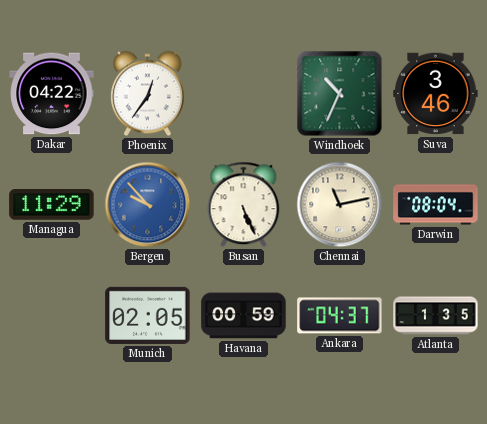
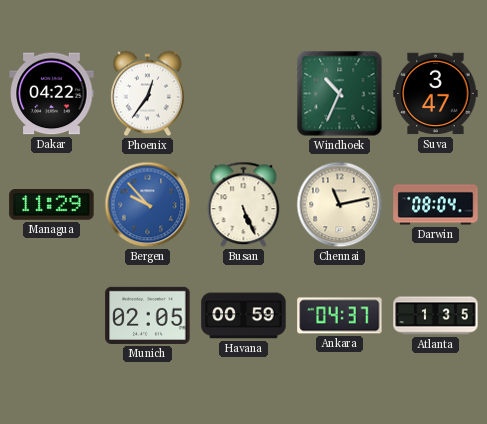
Suva: 3:46 -> 3:47 (436, 94)
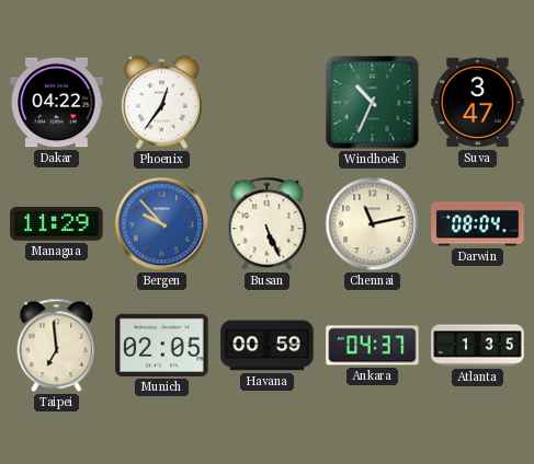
Taipei: none -> 6:59 (57, 346)
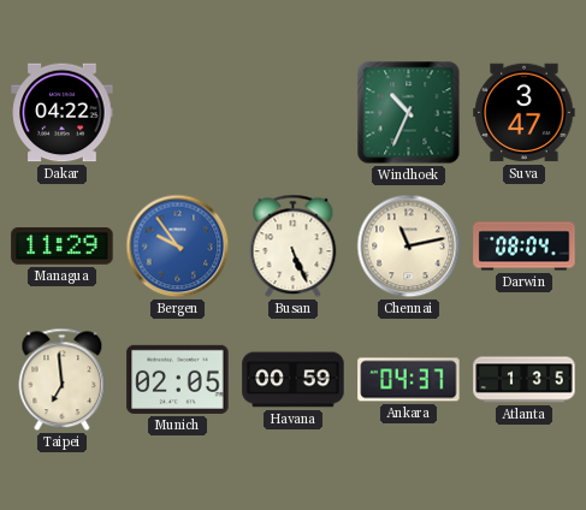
Phoenix: 12:36 -> none (162, 103)
Bergen: 9:53 -> 9:54 (178, 247)
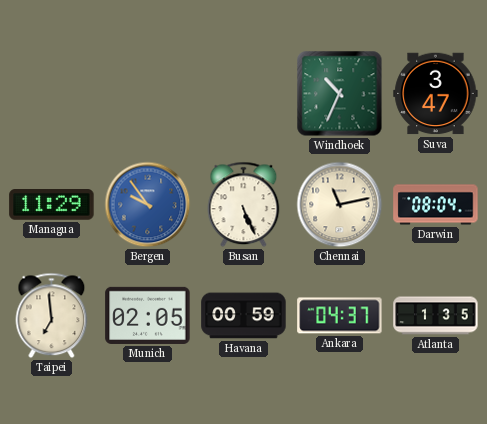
Dakar: 04:22 -> none (63, 113)
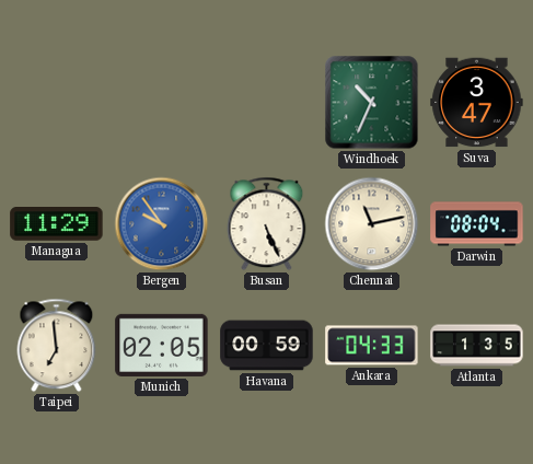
Ankara: 04:37 -> 04:33 (372, 346)
